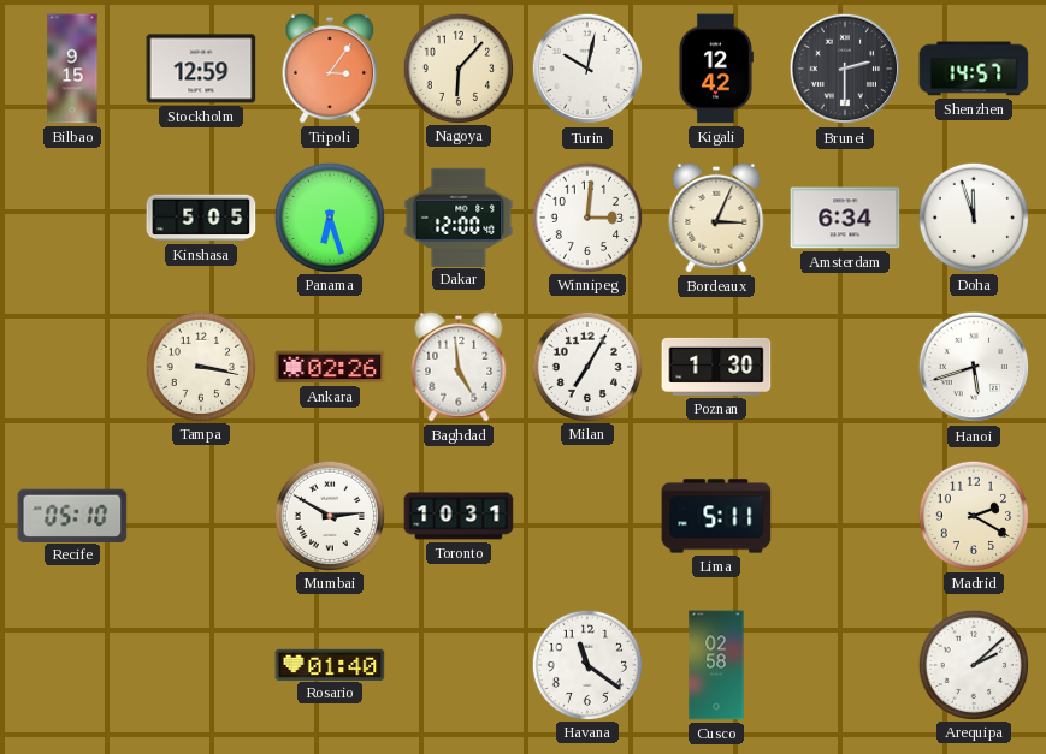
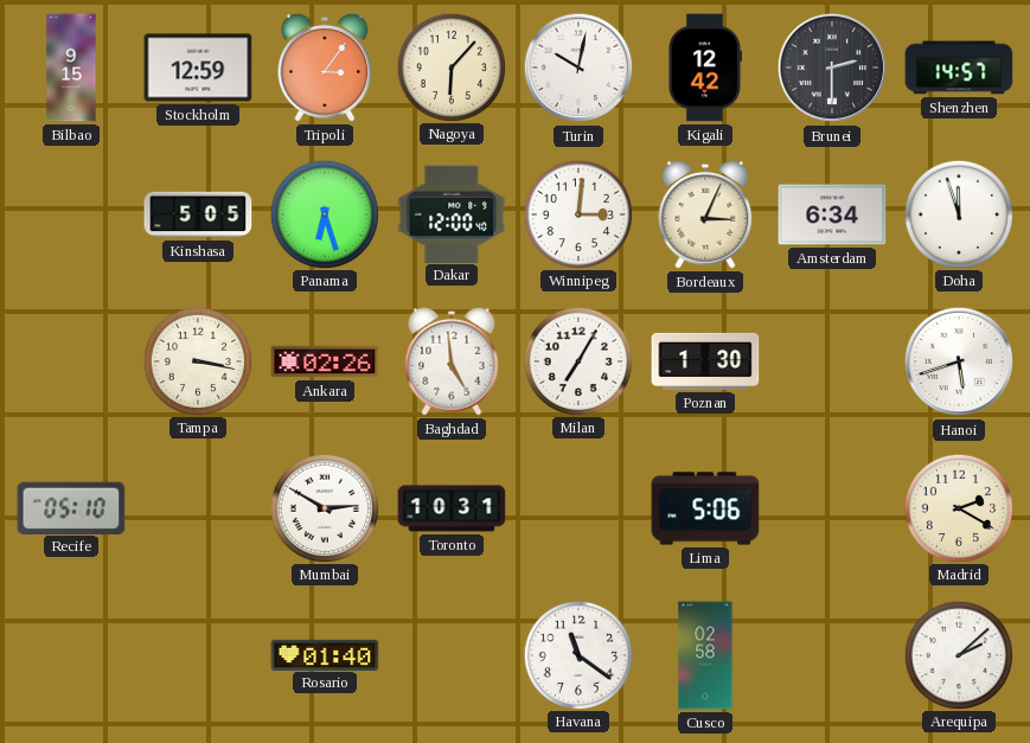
Lima: 5:11 -> 5:06 (705, 508)
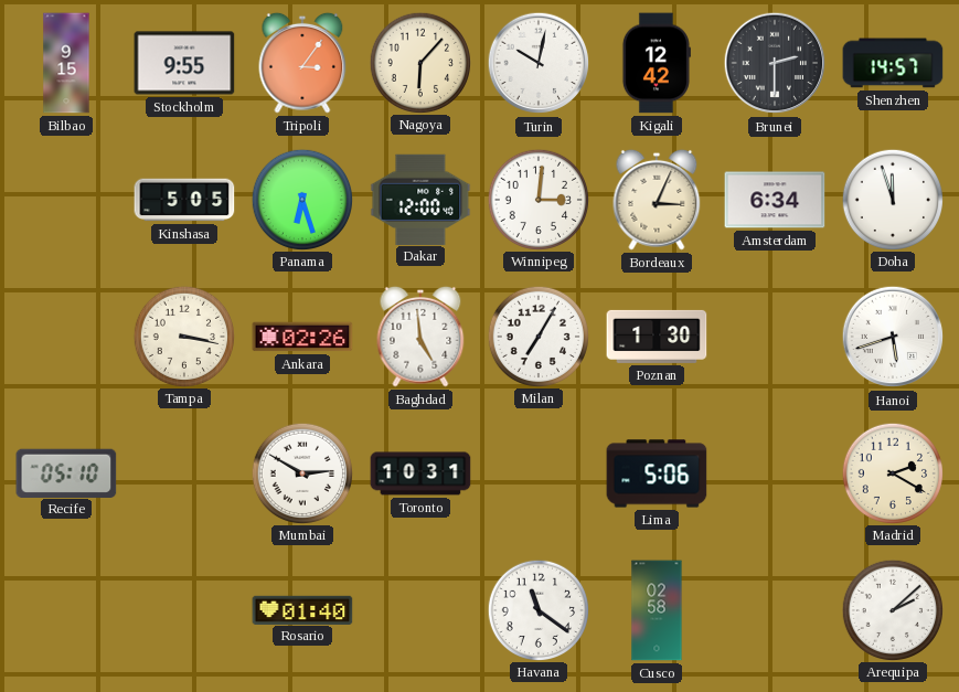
Stockholm: 12:59 -> 9:55 (184, 63)
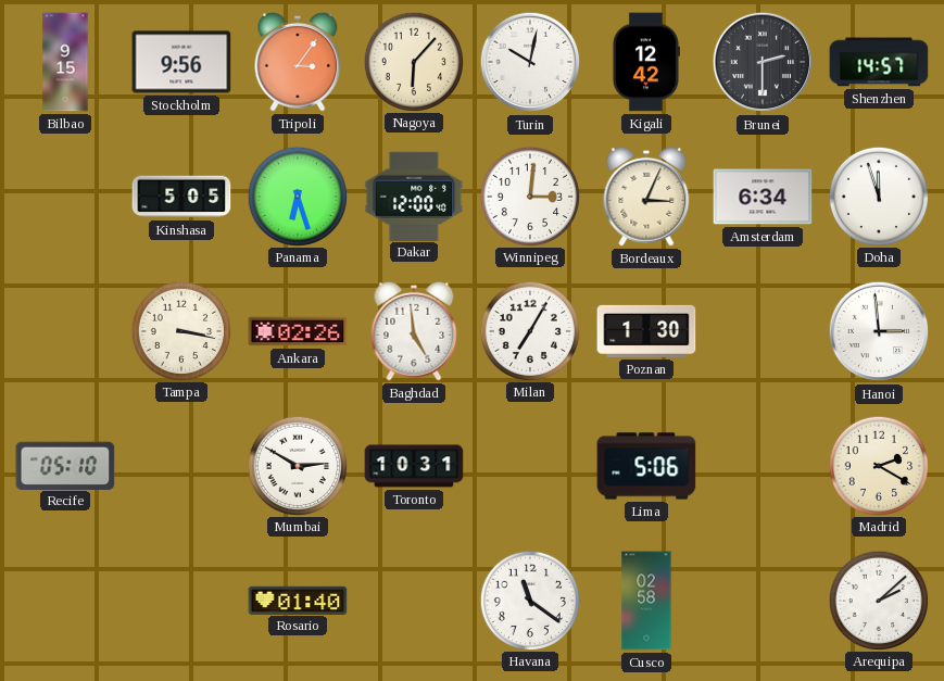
Stockholm: 9:55 -> 9:56 (181, 62)
Hanoi: 5:42 -> 2:59 (879, 331)
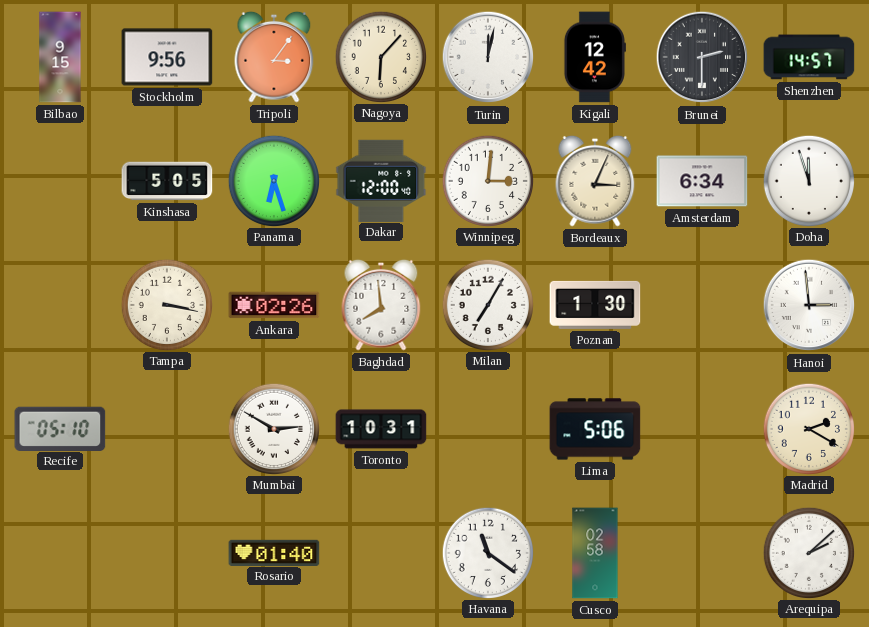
Turin: 10:02 -> 12:02 (488, 57)
Baghdad: 4:59 -> 7:59 (381, 305)
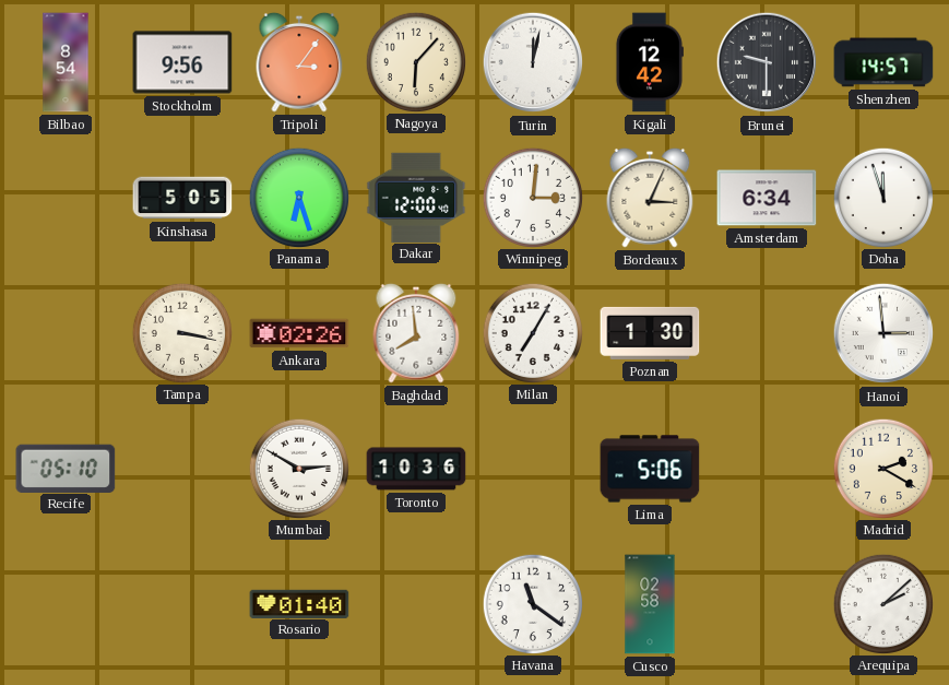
Bilbao: 9:15 -> 8:54 (66, 62)
Brunei: 2:30 -> 9:30 (767, 62)
Toronto: 10:31 -> 10:36 (416, 469)
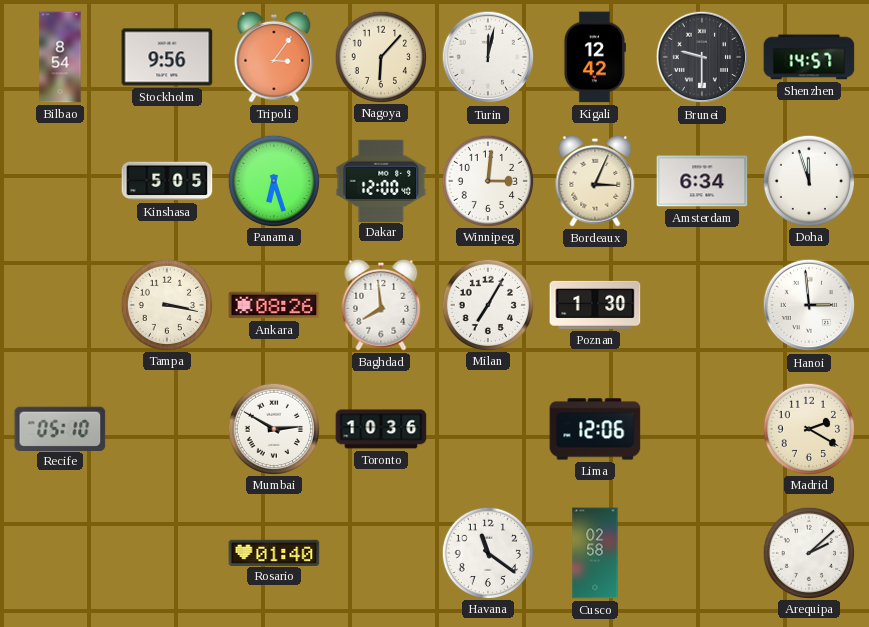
Ankara: 02:26 -> 08:26 (274, 305)
Lima: 5:06 -> 12:06 (595, 429)
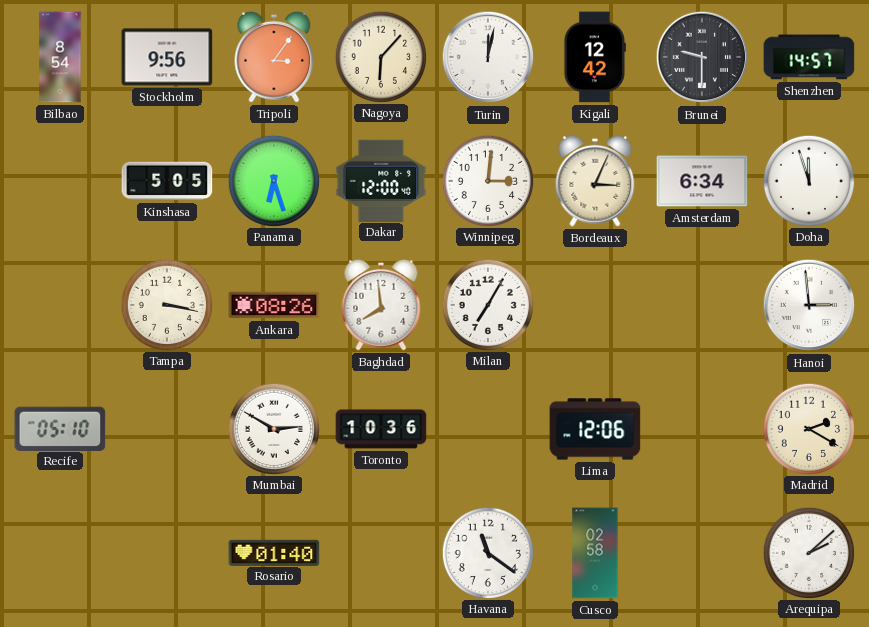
Poznan: 1:30 -> none (595, 305)
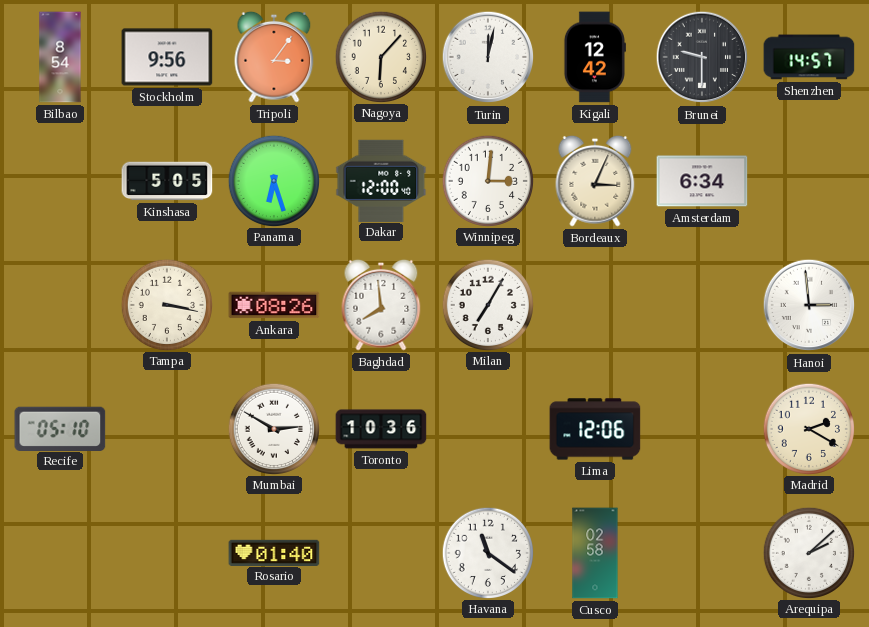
Doha: 11:57 -> none (808, 180)
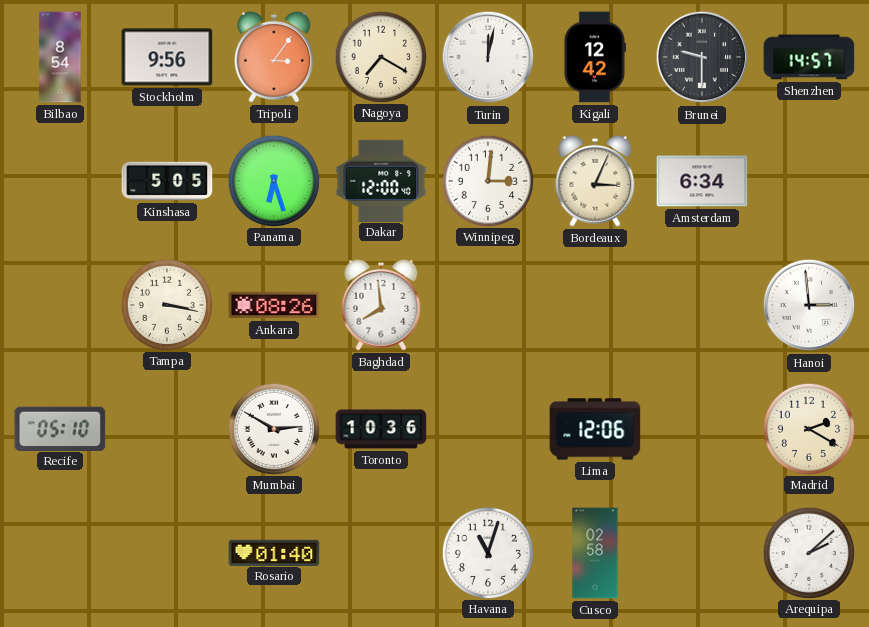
Nagoya: 6:07 -> 7:20 (380, 56)
Milan: 7:05 -> none (487, 304)
Havana: 11:21 -> 11:03 (487, 552)
